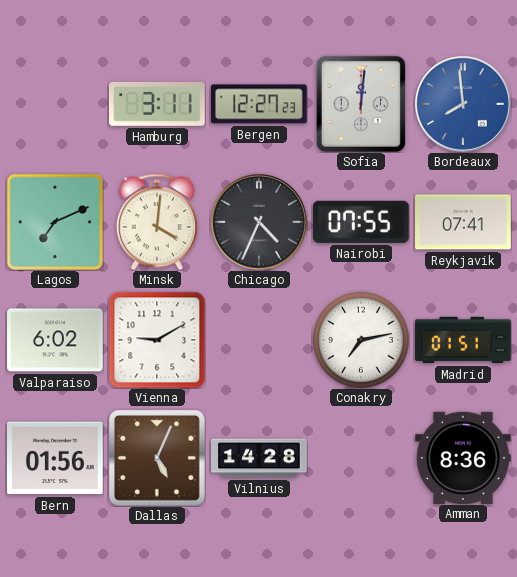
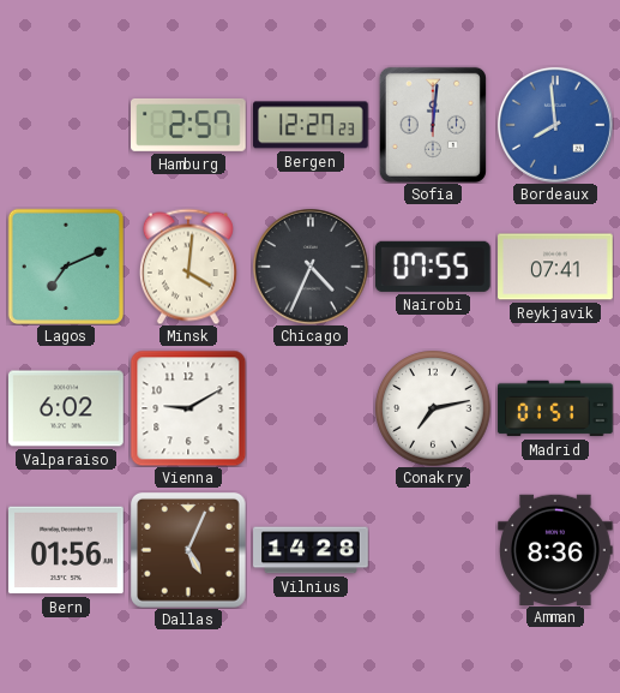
Hamburg: 3:11 -> 2:57 (189, 125)
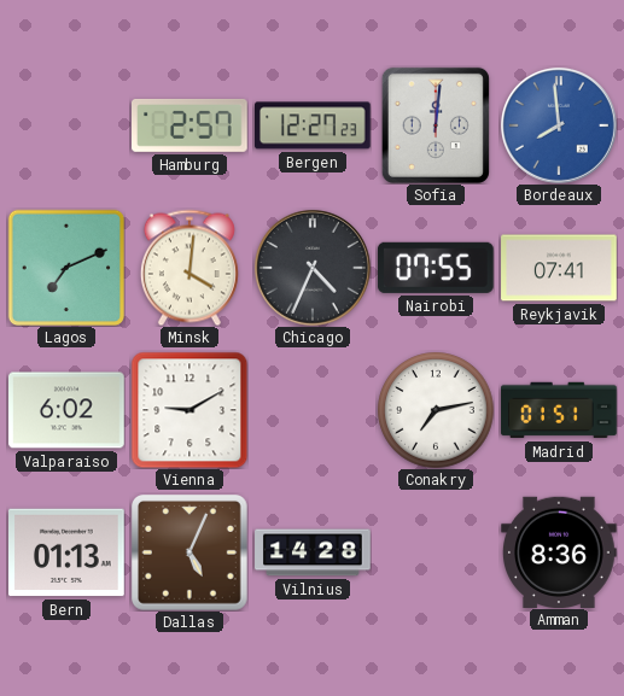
Bern: 01:56 -> 01:13 (68, 552)
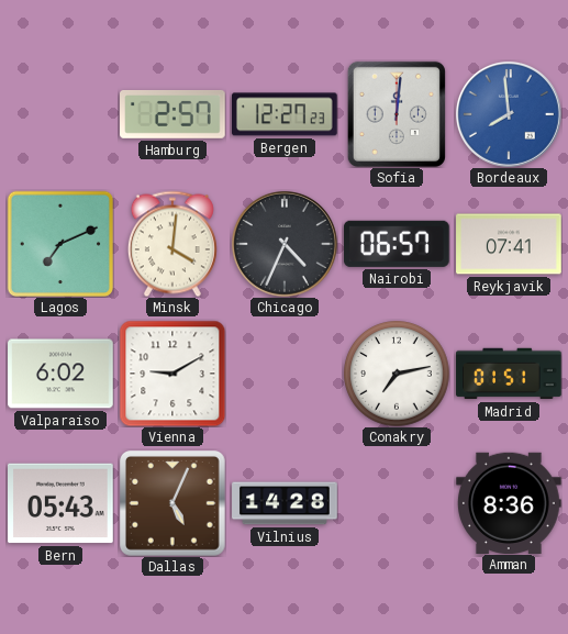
Nairobi: 07:55 -> 06:57 (397, 244)
Bern: 01:13 -> 05:43 (62, 503)
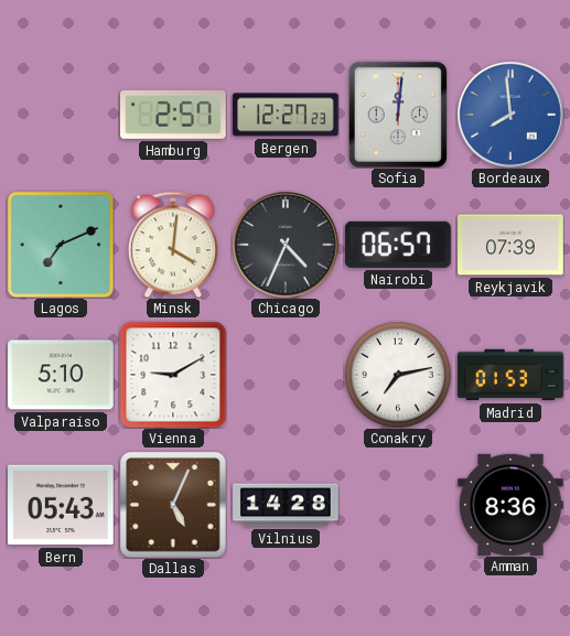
Reykjavik: 07:41 -> 07:39 (510, 245)
Valparaiso: 6:02 -> 5:10 (61, 375)
Madrid: 01:51 -> 01:53 (510, 375)
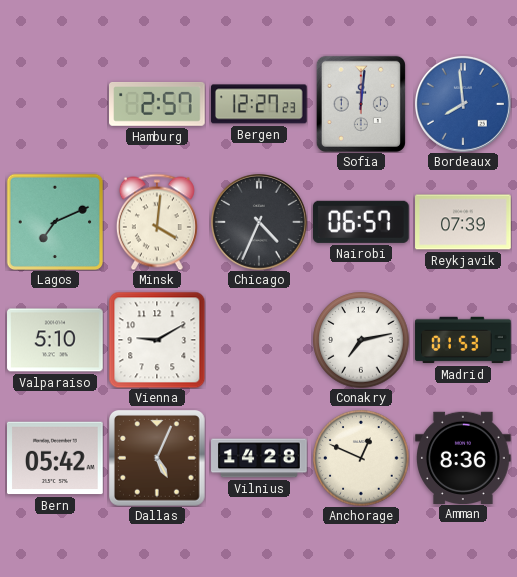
Bern: 05:43 -> 05:42 (56, 458)
Anchorage: none -> 12:49 (361, 458)
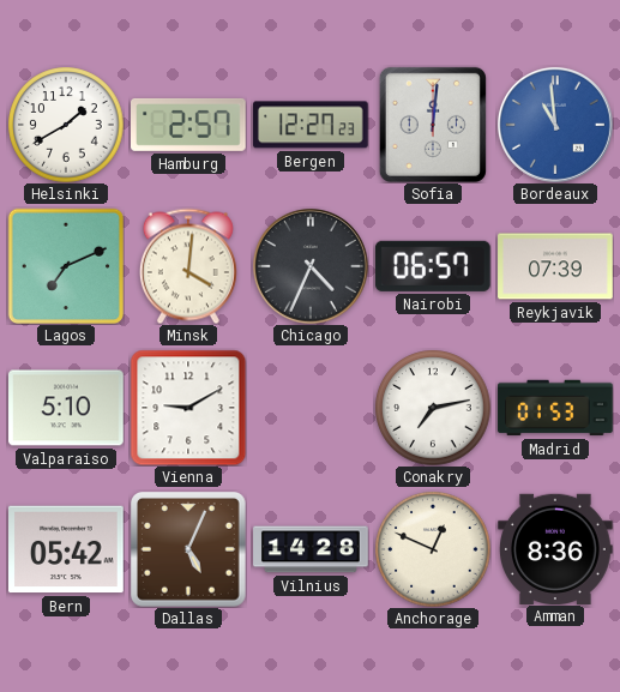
Helsinki: none -> 1:40 (66, 125)
Bordeaux: 7:59 -> 10:59 (555, 125)
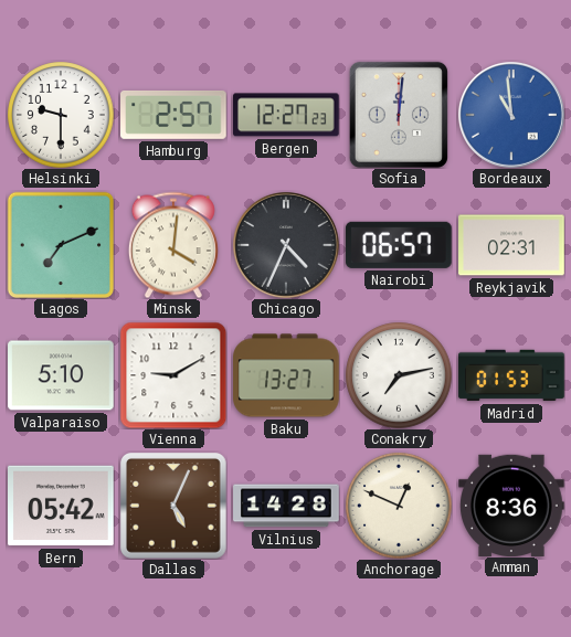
Helsinki: 1:40 -> 9:30 (61, 115)
Reykjavik: 07:39 -> 02:31 (511, 245)
Baku: none -> 13:27 (286, 375)
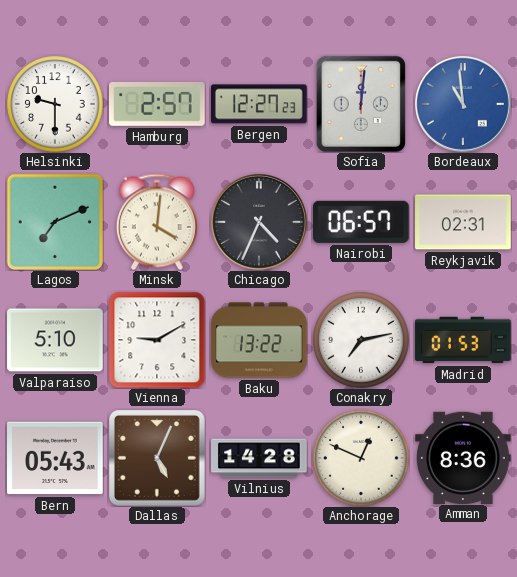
Baku: 13:27 -> 13:22 (259, 340)
Bern: 05:42 -> 05:43 (56, 458)
